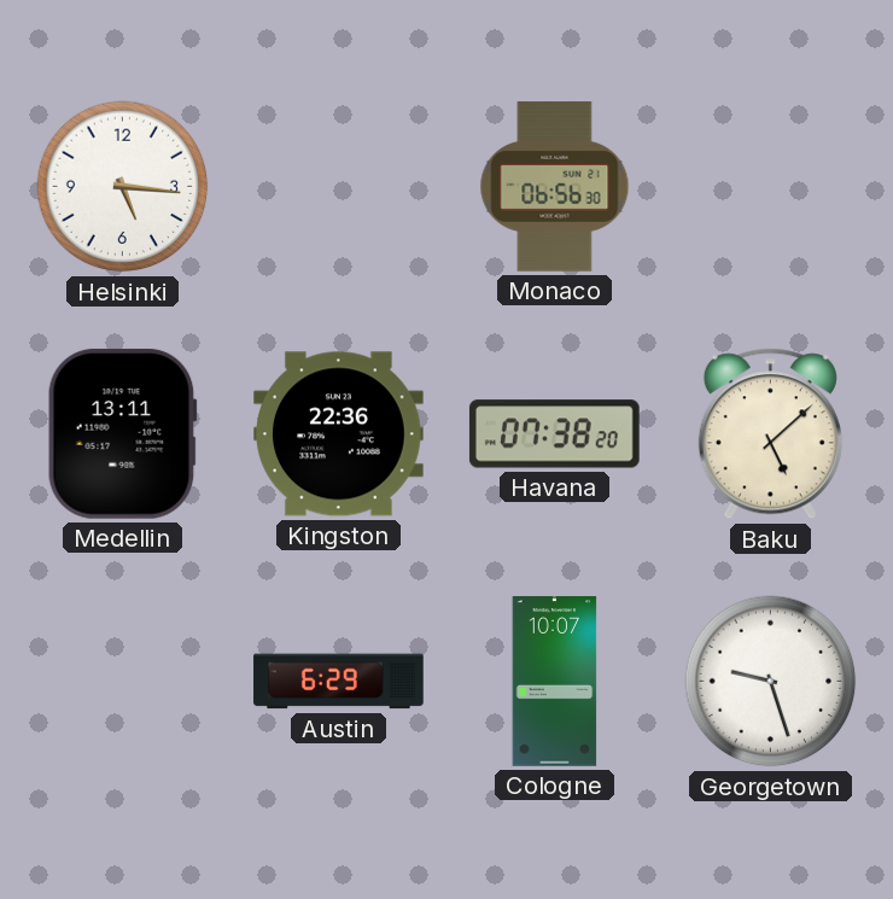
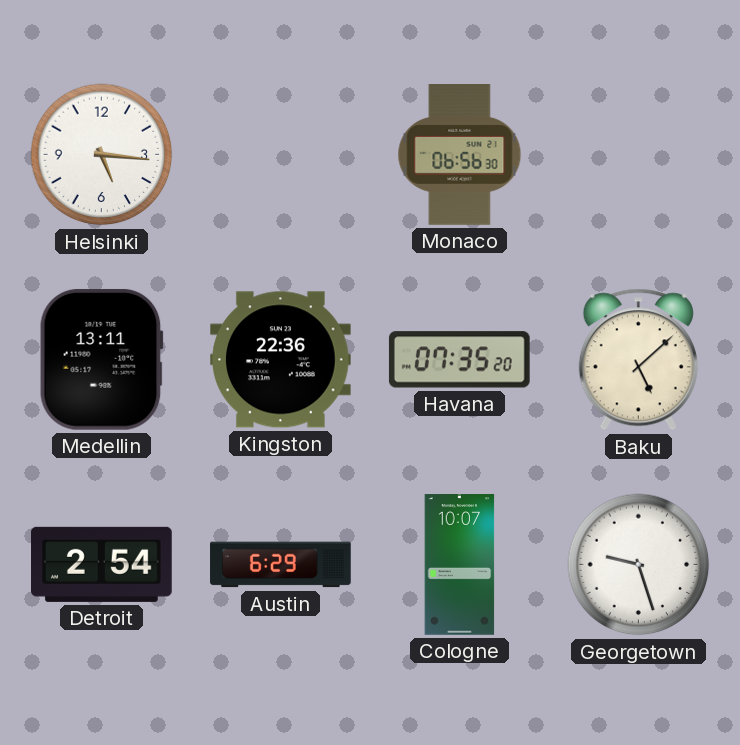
Havana: 07:38 -> 07:35 (459, 360)
Detroit: none -> 2:54 (102, 564)
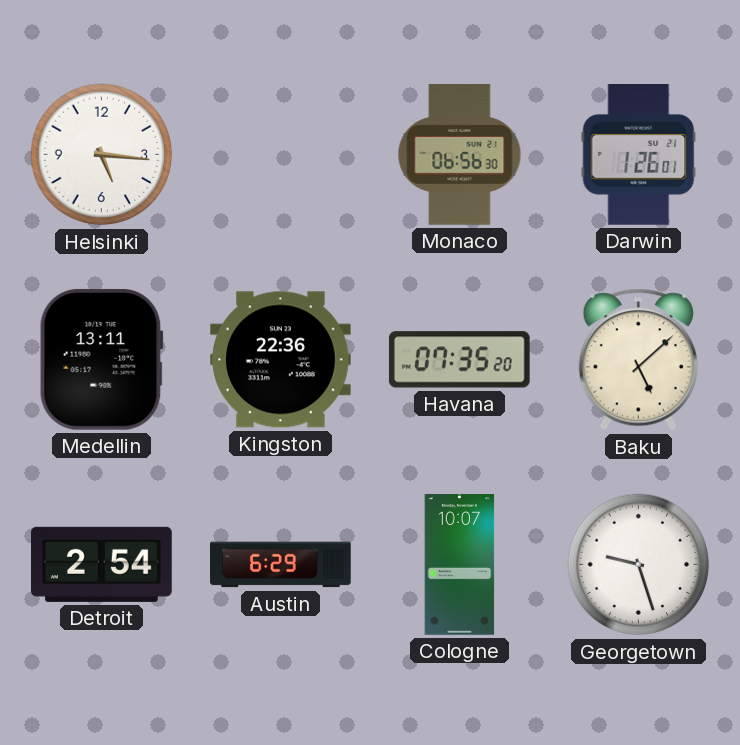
Darwin: none -> 1:26 (639, 155)
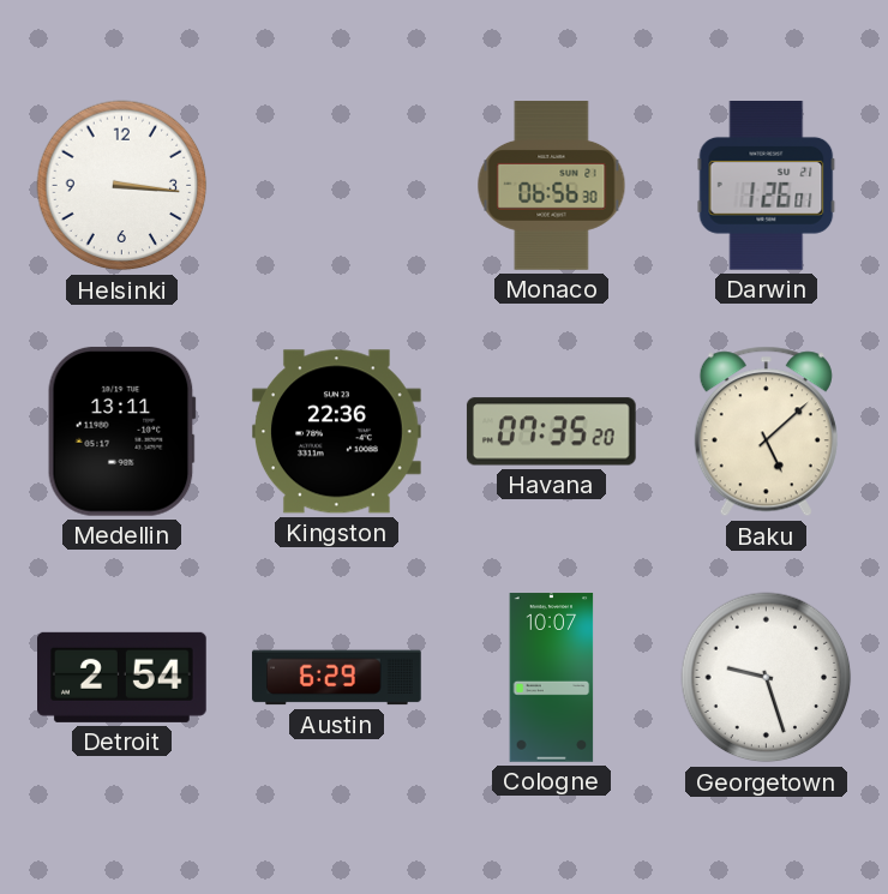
Helsinki: 5:16 -> 3:16 (122, 186)
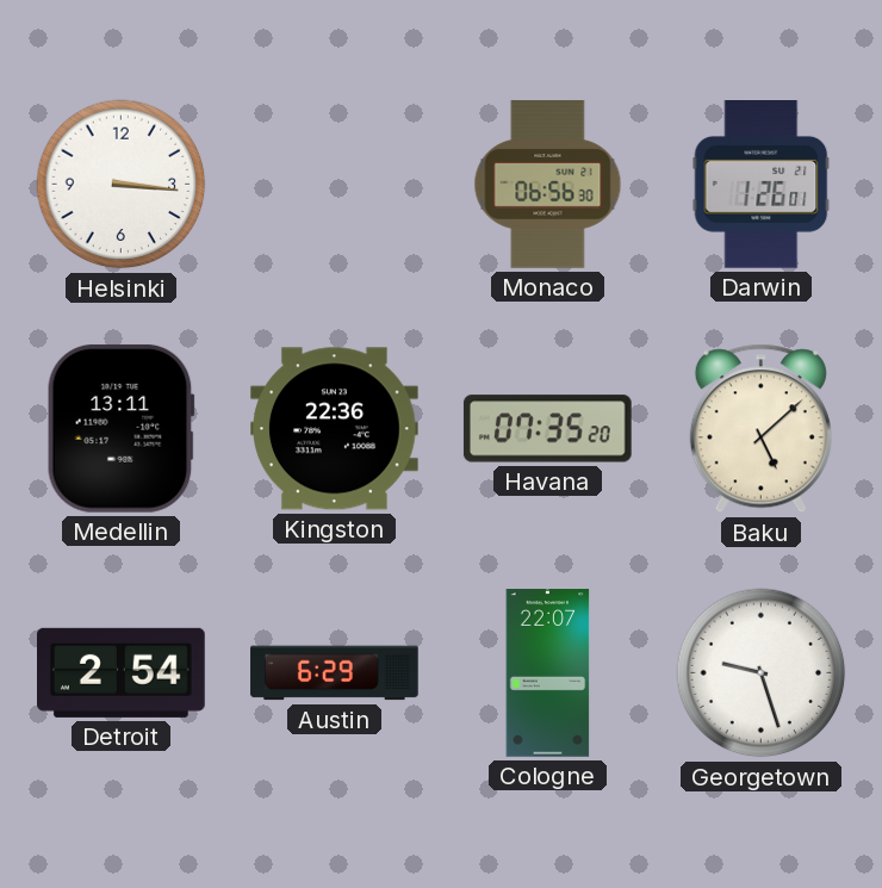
Cologne: 10:07 -> 22:07 (548, 673)
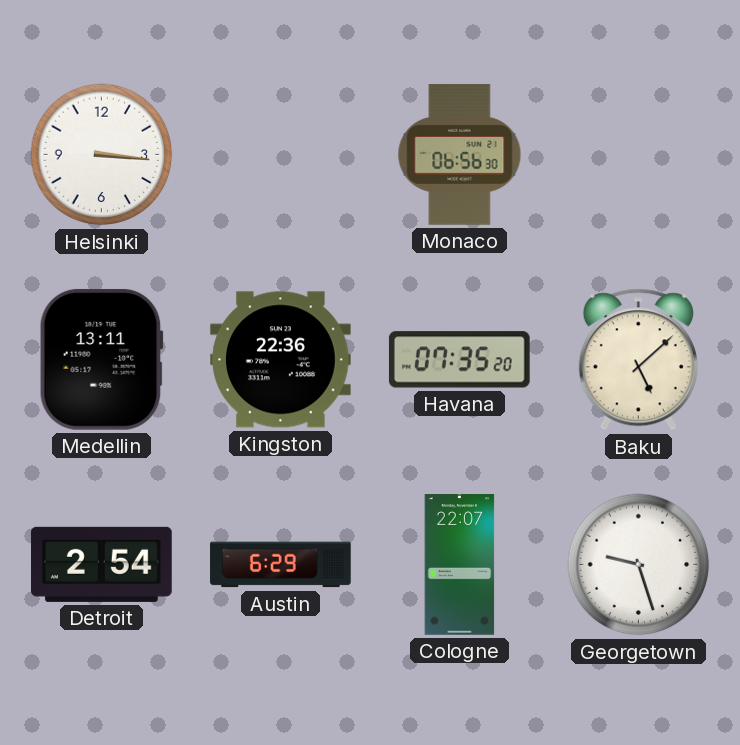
Darwin: 1:26 -> none (762, 185)
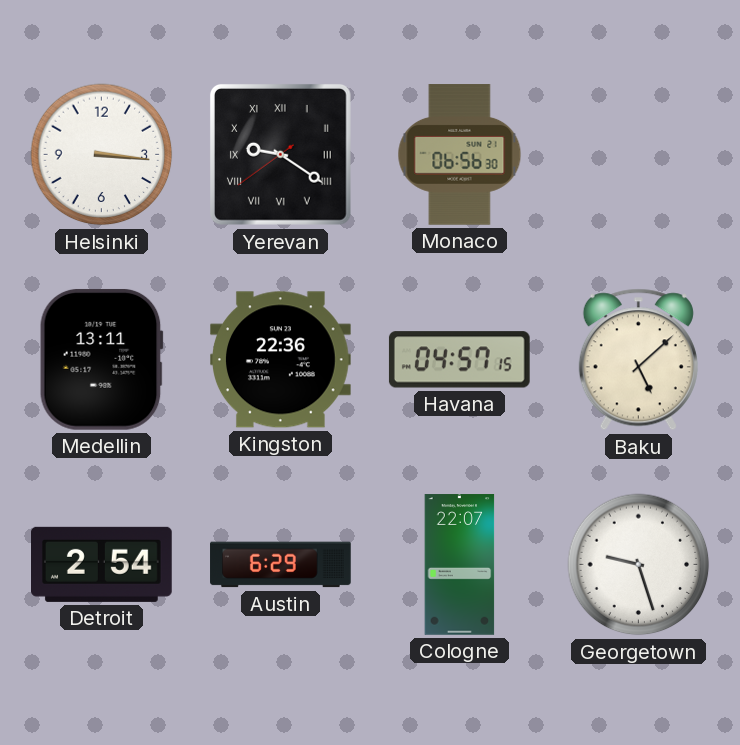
Yerevan: none -> 9:20 (280, 154)
Havana: 07:35 -> 04:57 (459, 360)
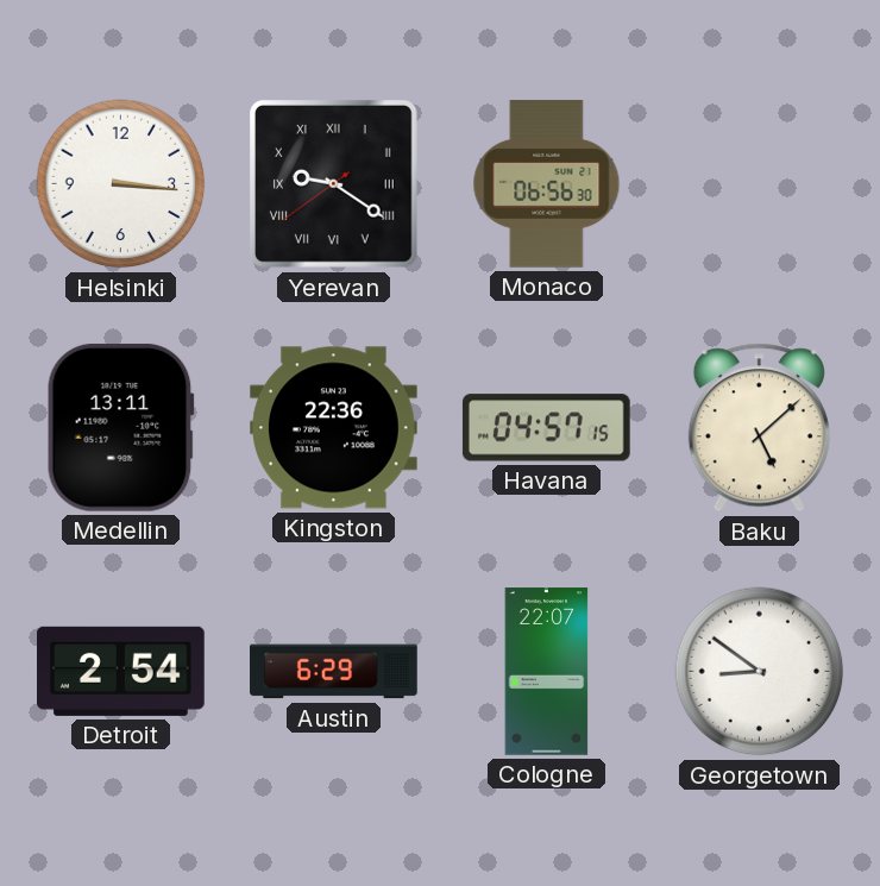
Georgetown: 9:27 -> 8:51 (760, 672)
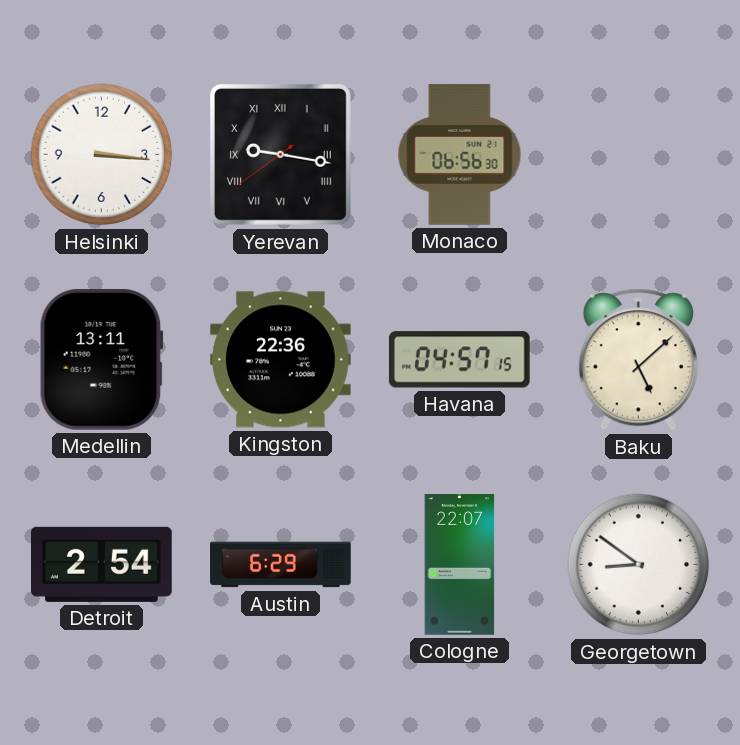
Yerevan: 9:20 -> 9:16 (280, 154)
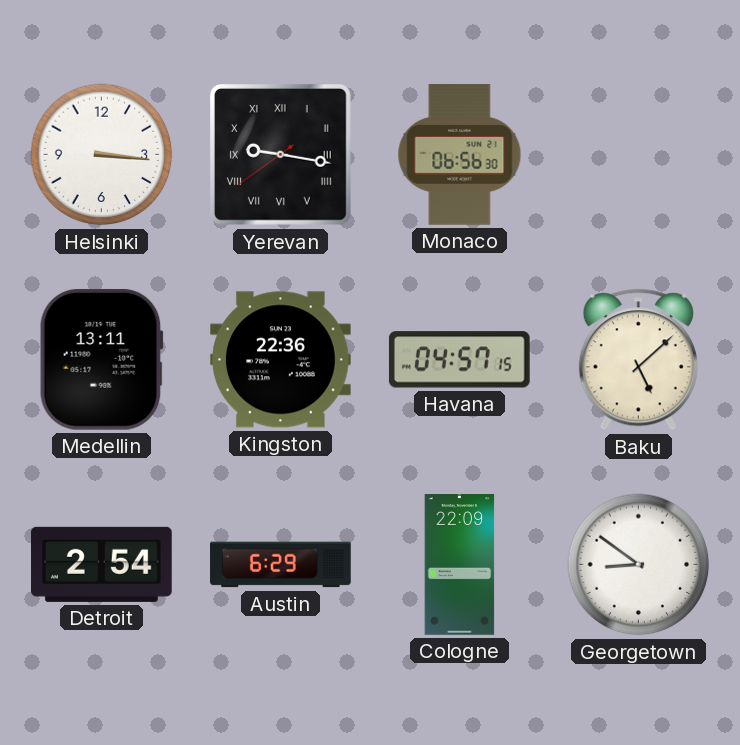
Cologne: 22:07 -> 22:09 (460, 565)
